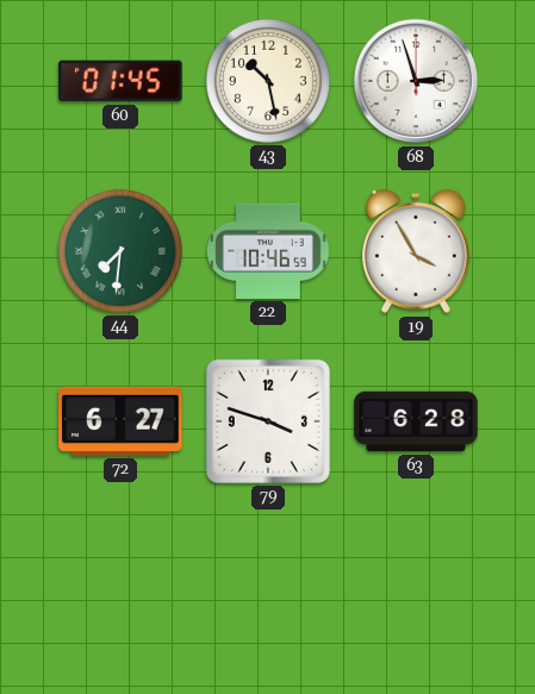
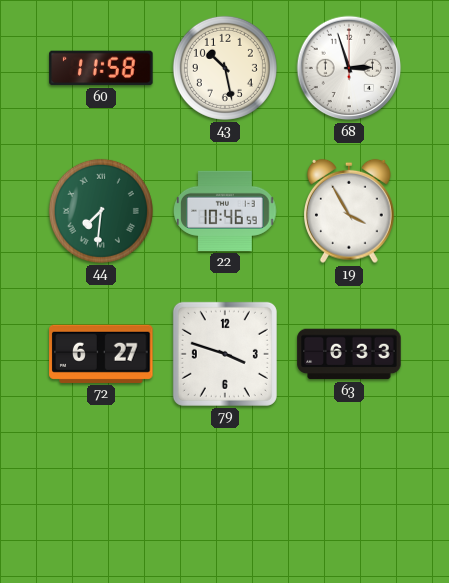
60: 01:45 -> 11:58 (101, 68)
63: 6:28 -> 6:33 (349, 354)
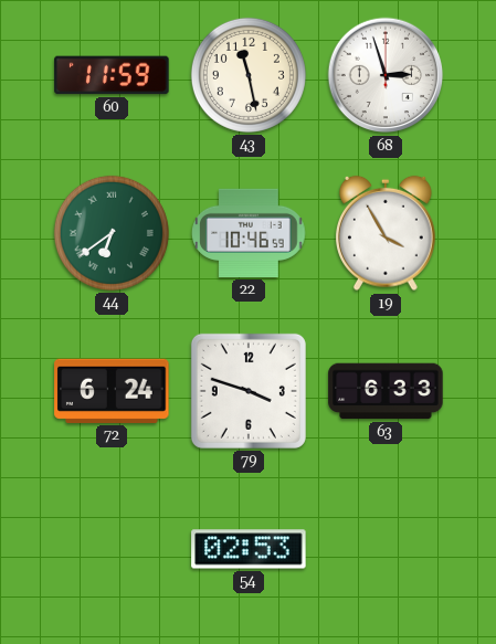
60: 11:58 -> 11:59 (112, 75)
43: 10:28 -> 11:28 (249, 75)
44: 7:31 -> 6:39 (112, 233)
72: 6:27 -> 6:24 (112, 391)
54: none -> 02:53 (249, 549)
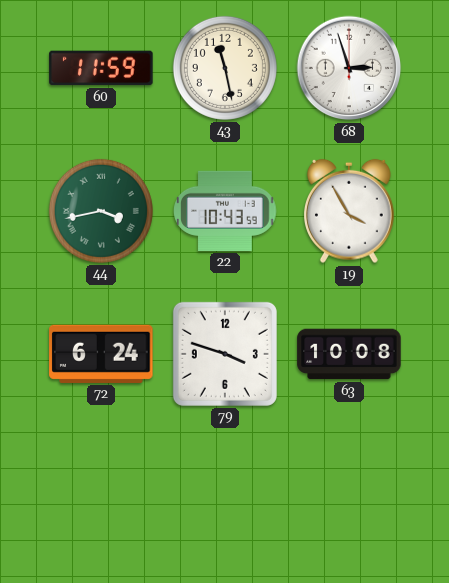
44: 6:39 -> 3:43 (101, 211)
22: 10:46 -> 10:43 (225, 211)
63: 6:33 -> 10:08 (349, 354)
54: 02:53 -> none (249, 549)
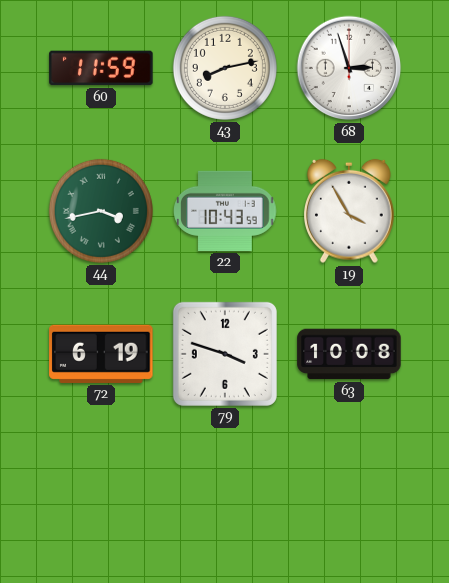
43: 11:28 -> 8:13 (225, 68)
72: 6:24 -> 6:19 (101, 354)
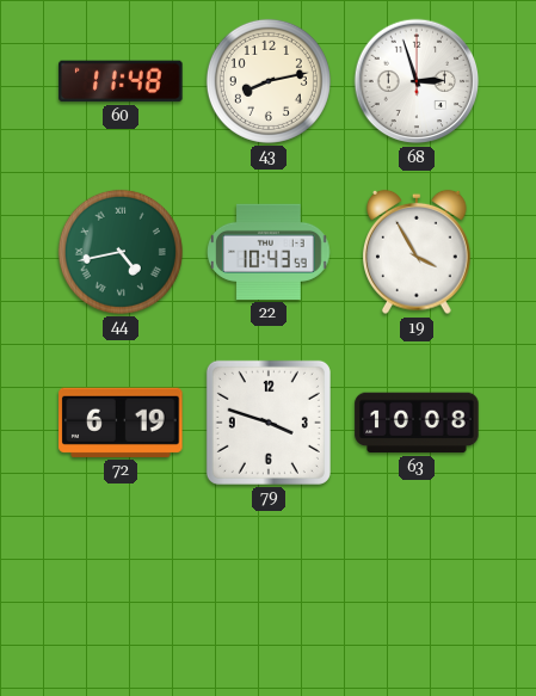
60: 11:59 -> 11:48 (121, 81)
44: 3:43 -> 4:43 (121, 252)
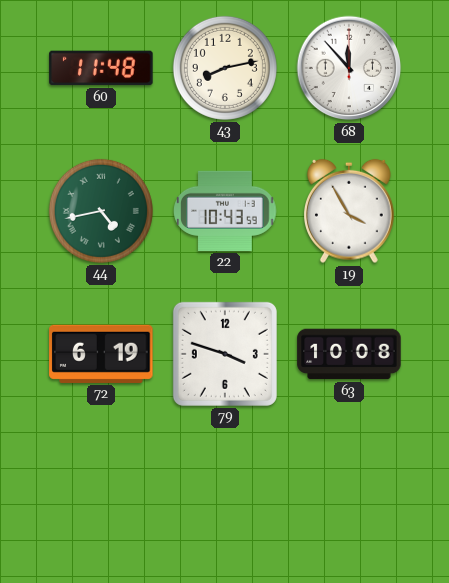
68: 2:57 -> 11:53 (349, 68)
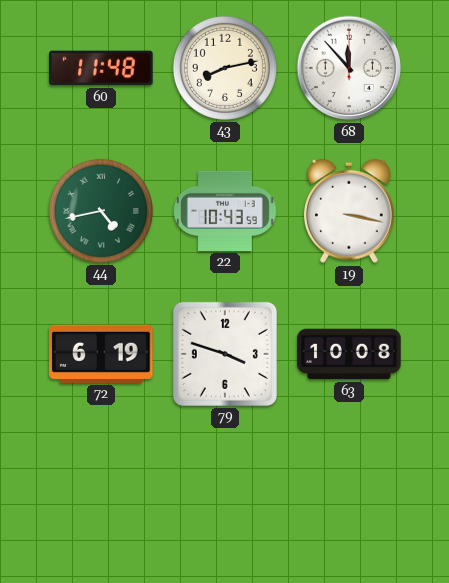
19: 3:55 -> 3:17 (350, 211)
